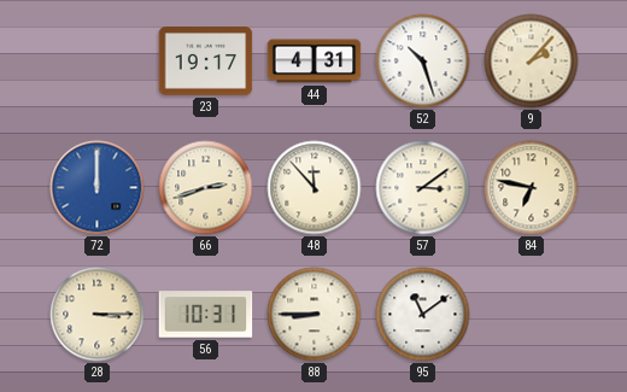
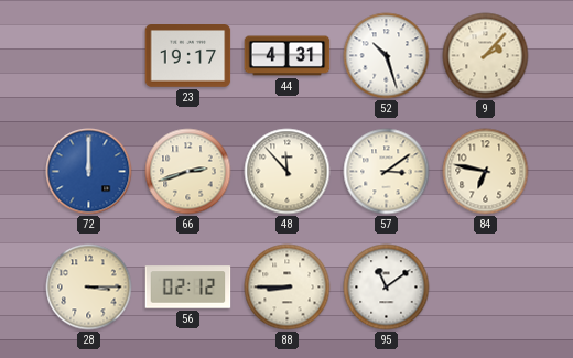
56: 10:31 -> 02:12 (188, 288)
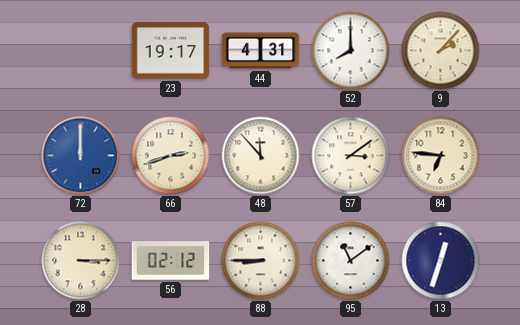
52: 10:27 -> 8:00 (351, 51)
84: 6:47 -> 6:46 (441, 156)
13: none -> 12:33 (441, 261)
